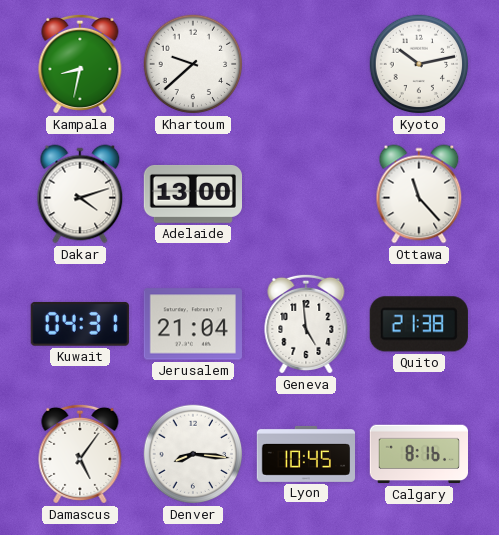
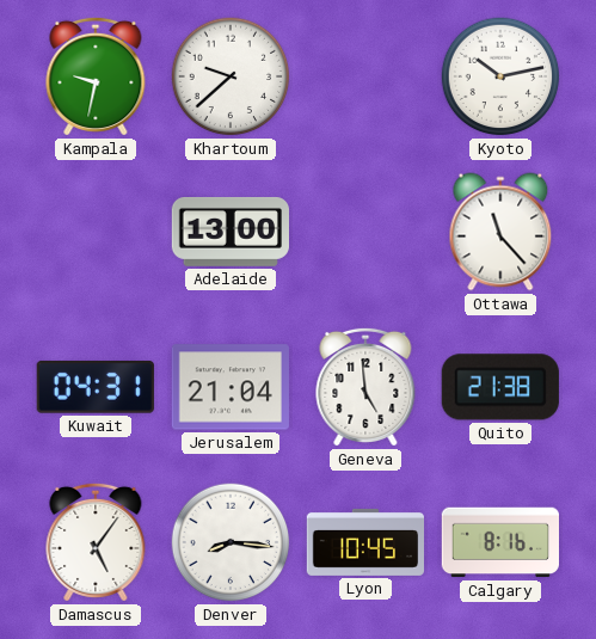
Kampala: 8:32 -> 9:32 (96, 76)
Dakar: 4:12 -> none (80, 194)
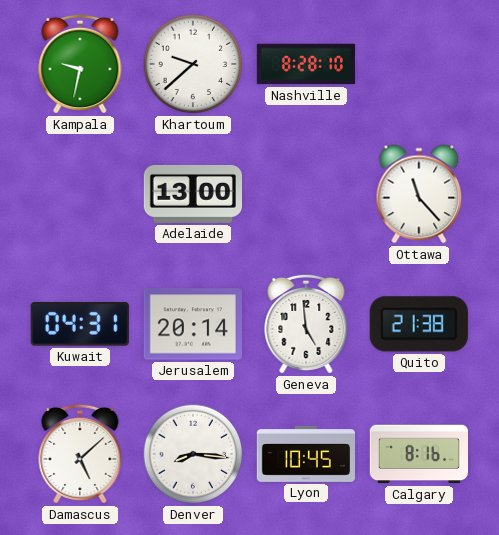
Nashville: none -> 8:28 (305, 64)
Kyoto: 10:13 -> none (500, 76)
Jerusalem: 21:04 -> 20:14 (193, 324)
Damascus: 5:06 -> 5:08 (80, 454)
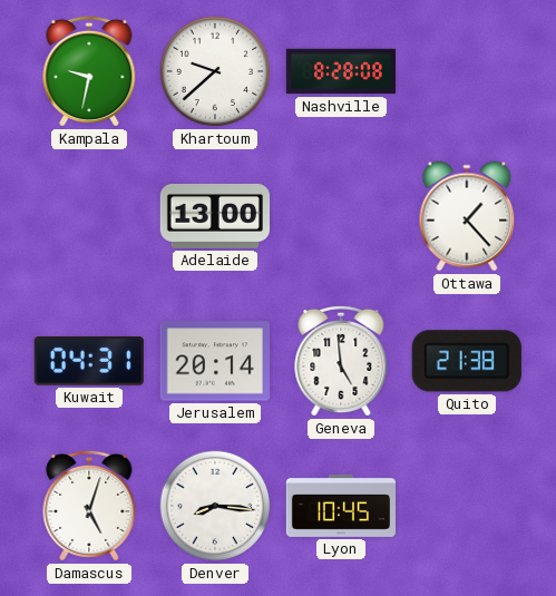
Nashville: 8:28:10 -> 8:28:08 (340, 71)
Ottawa: 11:23 -> 1:23 (467, 216)
Damascus: 5:08 -> 5:03 (89, 506)
Calgary: 8:16 -> none (418, 454)
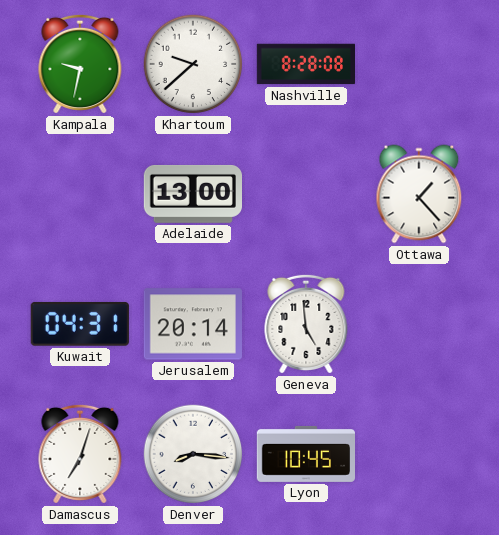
Quito: 21:38 -> none (467, 361)
Damascus: 5:03 -> 7:03 (80, 454)
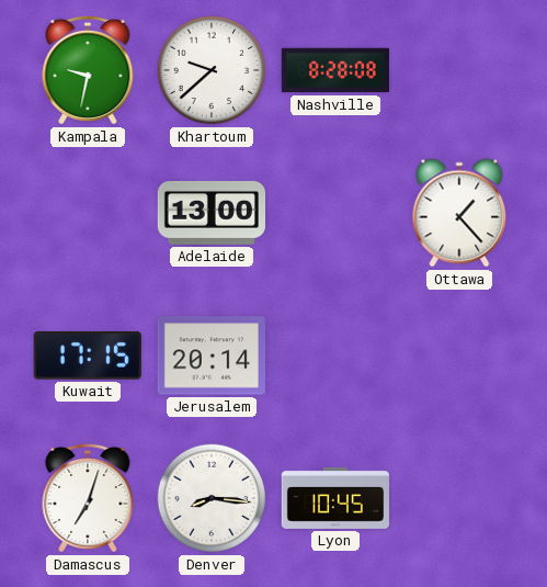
Kuwait: 04:31 -> 17:15 (88, 355)
Geneva: 4:59 -> none (306, 324)
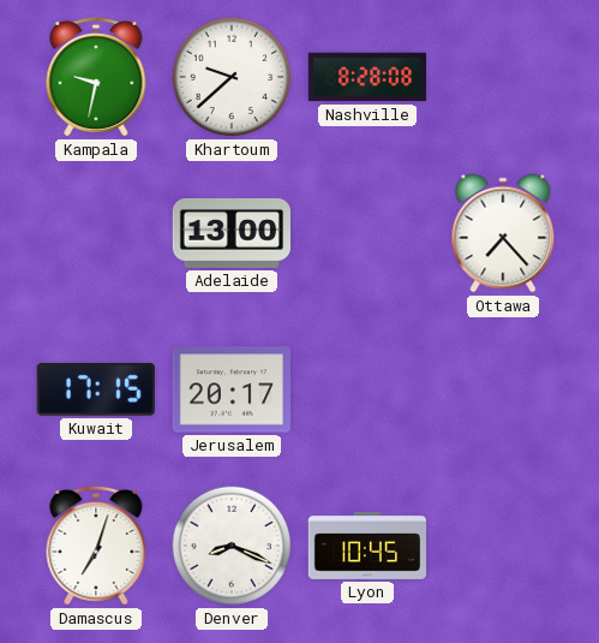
Ottawa: 1:23 -> 7:23 (503, 233)
Jerusalem: 20:14 -> 20:17 (232, 389)
Denver: 8:16 -> 8:19 (232, 546)
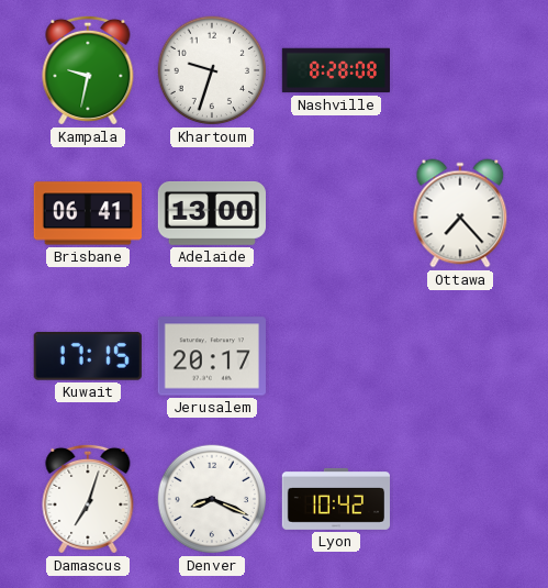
Khartoum: 9:38 -> 9:33 (212, 70)
Brisbane: none -> 06:41 (87, 213)
Lyon: 10:45 -> 10:42 (335, 499)
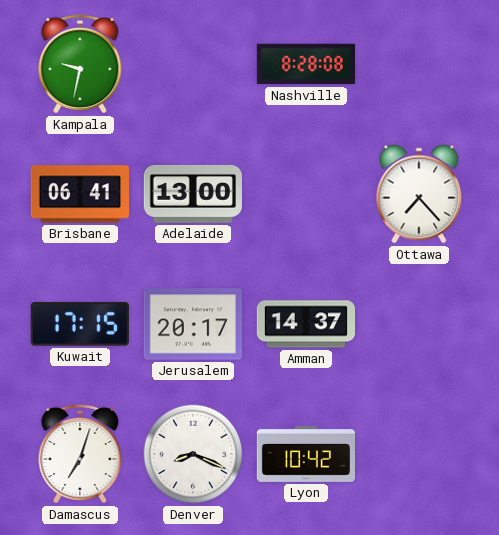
Khartoum: 9:33 -> none (212, 70)
Amman: none -> 14:37 (305, 324)
